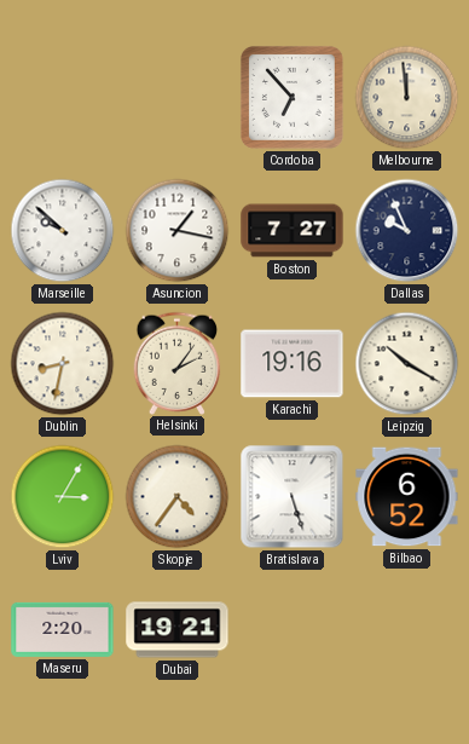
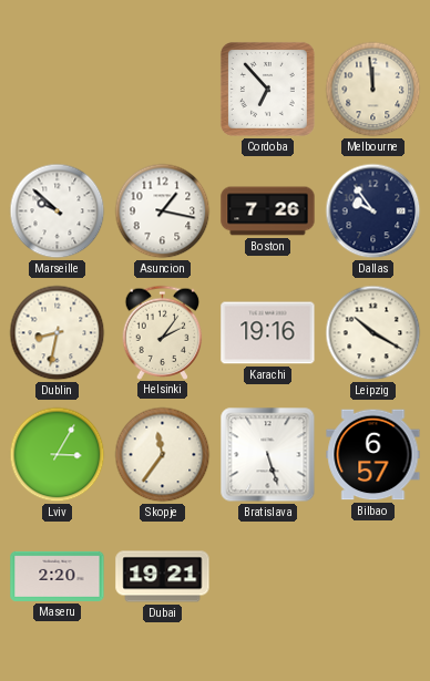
Boston: 7:27 -> 7:26 (268, 211)
Dallas: 9:56 -> 9:54 (373, 211)
Skopje: 4:36 -> 11:36 (163, 455)
Bilbao: 6:52 -> 6:57 (373, 455)
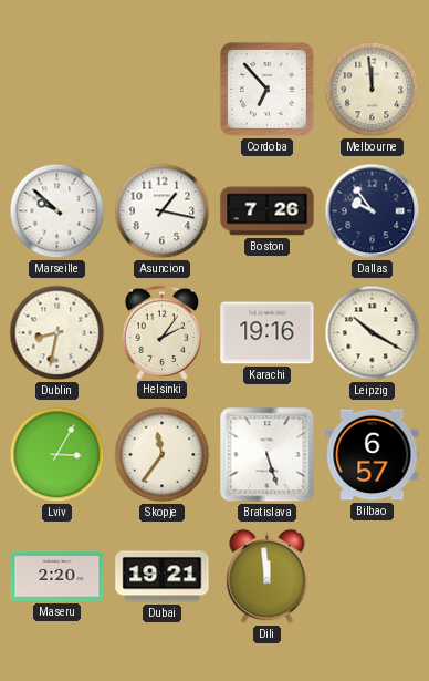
Dili: none -> 11:59 (268, 577)
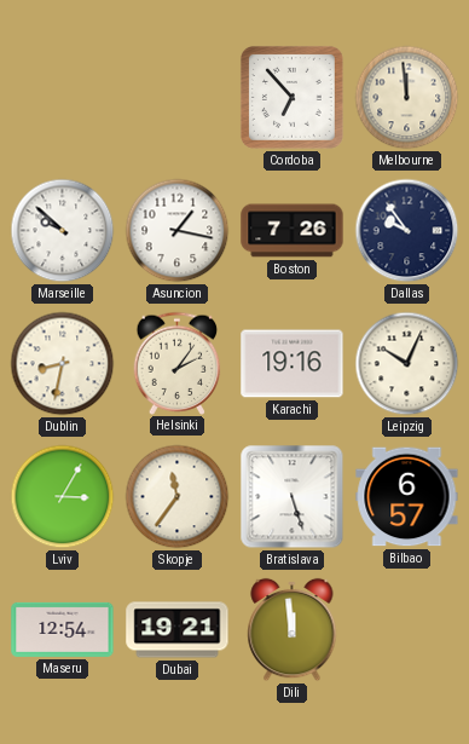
Leipzig: 10:20 -> 10:04 (407, 364)
Maseru: 2:20 -> 12:54 (63, 629)
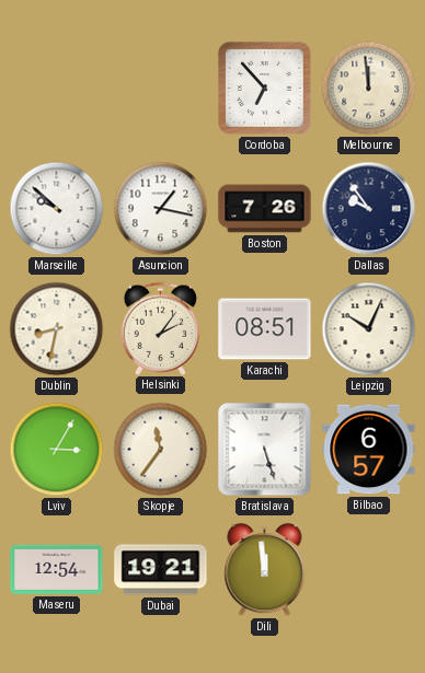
Karachi: 19:16 -> 08:51 (265, 329)
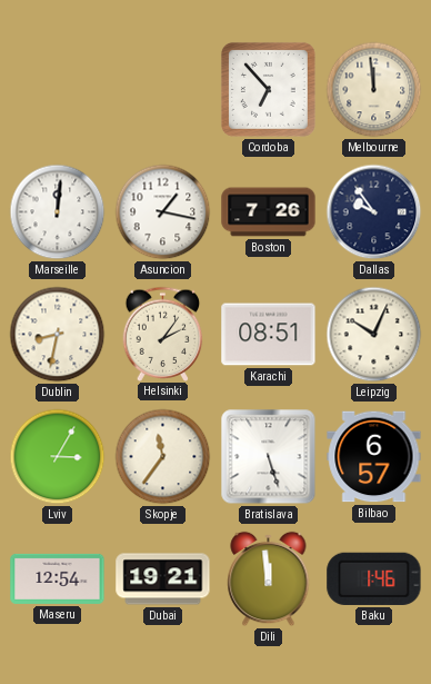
Marseille: 9:52 -> 12:01 (58, 212)
Baku: none -> 1:46 (374, 578)
